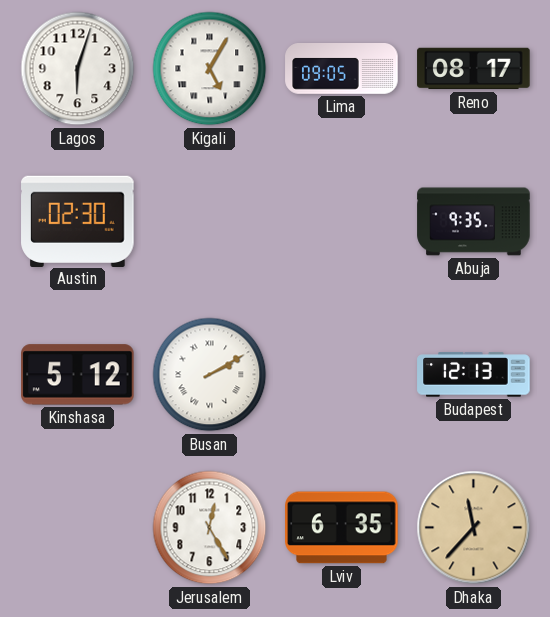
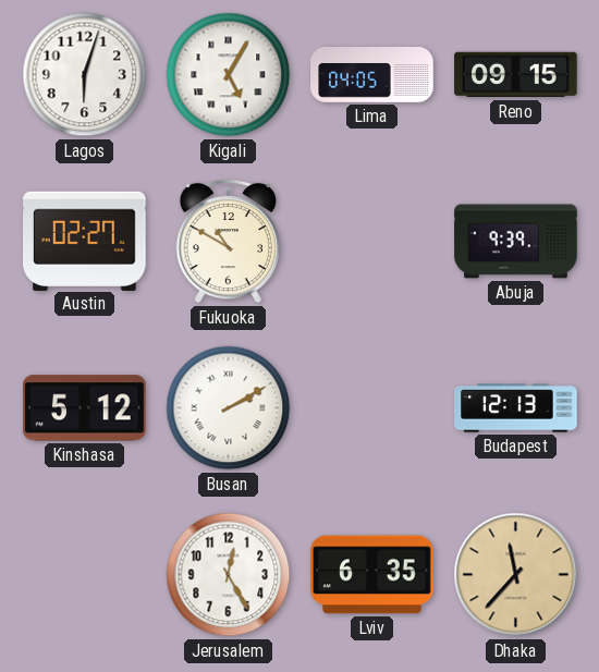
Lima: 09:05 -> 04:05 (372, 75)
Reno: 08:17 -> 09:15 (516, 75)
Austin: 02:30 -> 02:27 (85, 241)
Fukuoka: none -> 10:50 (229, 242)
Abuja: 9:35 -> 9:39 (516, 242)
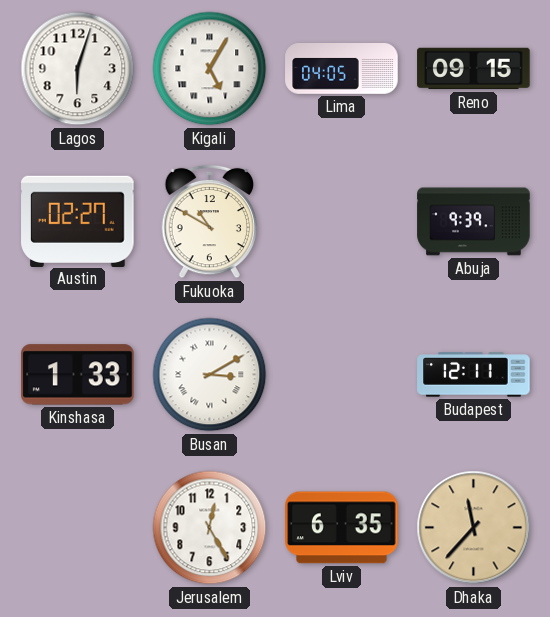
Kinshasa: 5:12 -> 1:33 (78, 375)
Busan: 2:10 -> 3:10 (210, 375)
Budapest: 12:13 -> 12:11 (474, 375)
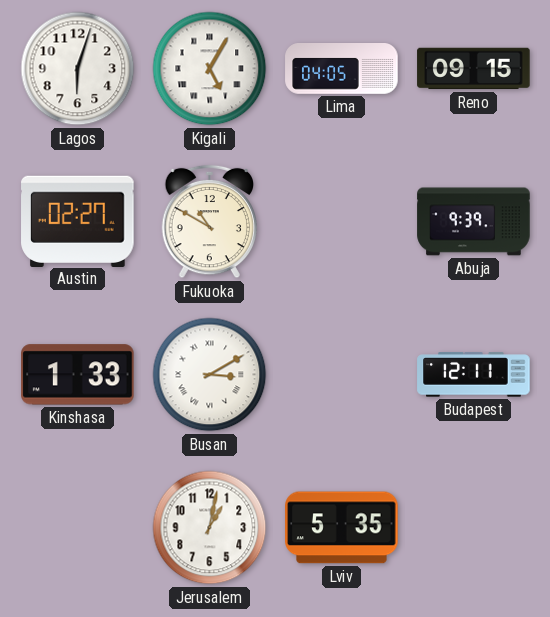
Jerusalem: 12:25 -> 1:02 (210, 528)
Lviv: 6:35 -> 5:35 (342, 528)
Dhaka: 11:37 -> none (474, 528)
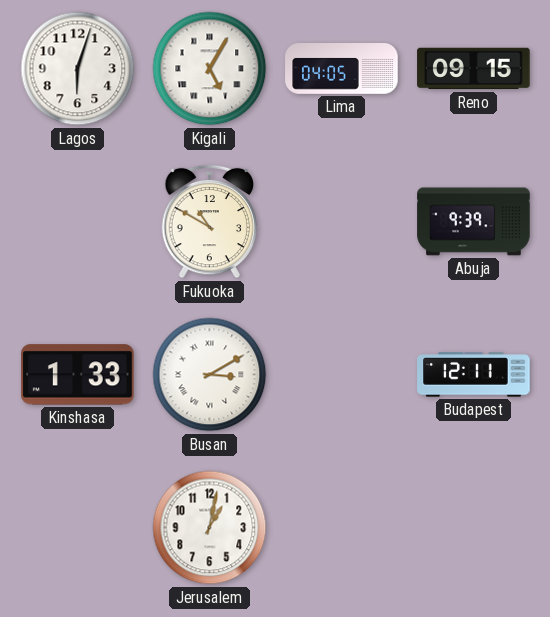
Austin: 02:27 -> none (78, 221)
Lviv: 5:35 -> none (342, 528)
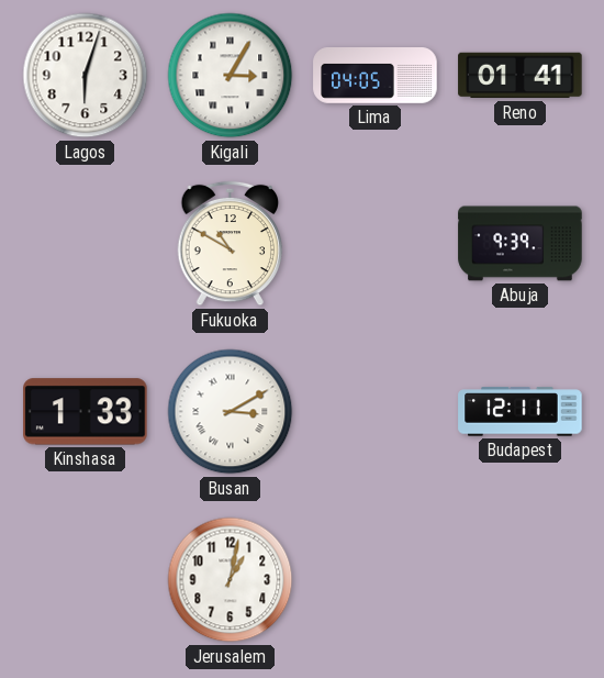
Kigali: 5:05 -> 3:05 (231, 76)
Reno: 09:15 -> 01:41 (521, 76)
